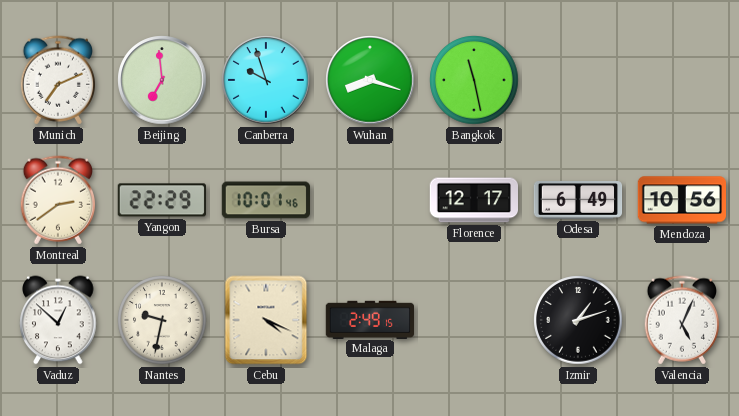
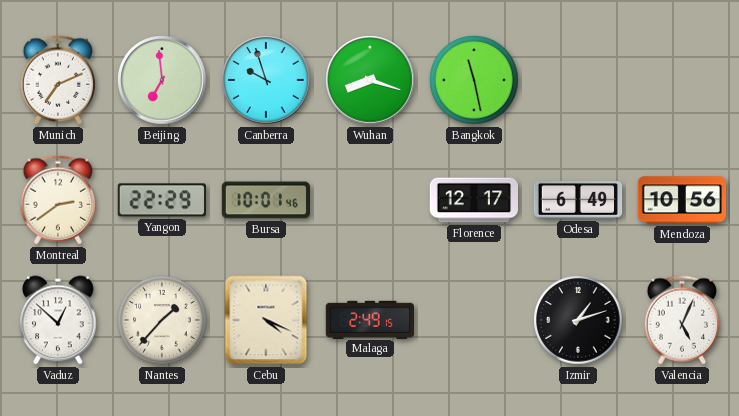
Nantes: 9:32 -> 1:37 (162, 320)
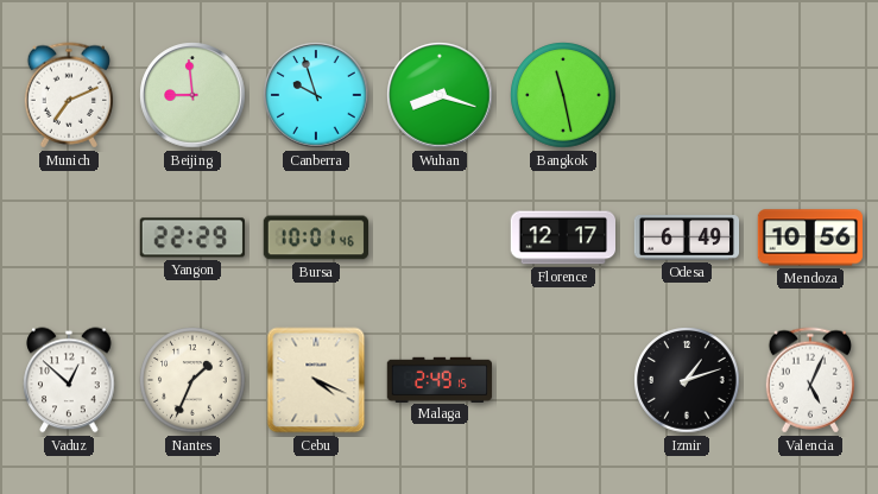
Beijing: 6:59 -> 8:59 (192, 95)
Montreal: 2:39 -> none (57, 200)
Nantes: 1:37 -> 1:34 (192, 380)
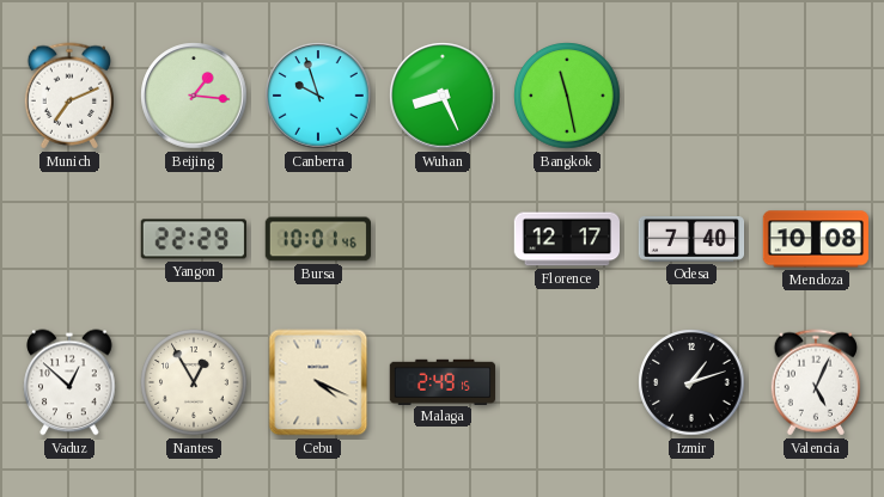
Beijing: 8:59 -> 1:16 (194, 96)
Wuhan: 8:18 -> 8:26 (443, 96)
Odesa: 6:49 -> 7:40 (691, 240)
Mendoza: 10:56 -> 10:08 (815, 239)
Nantes: 1:34 -> 12:55 (194, 382)
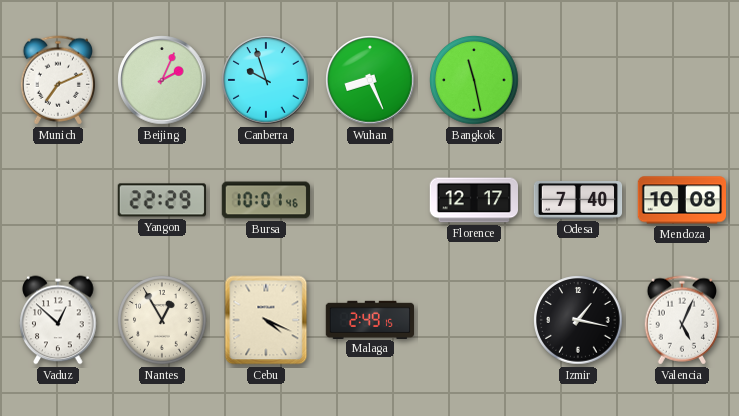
Beijing: 1:16 -> 2:04 (162, 80)
Izmir: 1:12 -> 1:17 (578, 320)
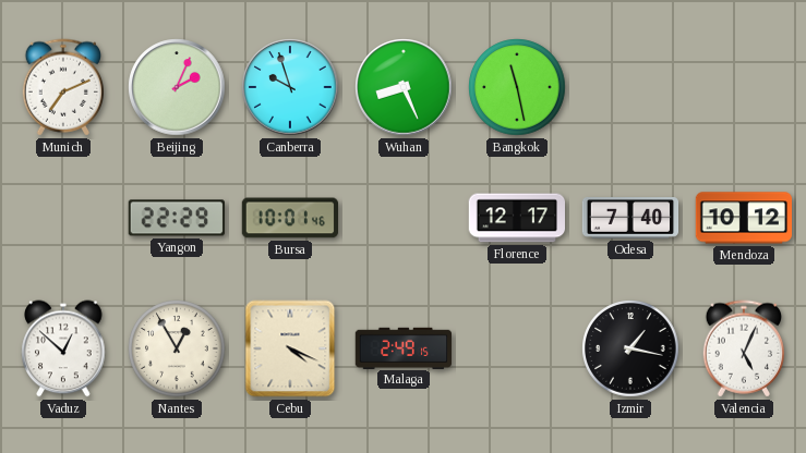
Mendoza: 10:08 -> 10:12 (743, 218)
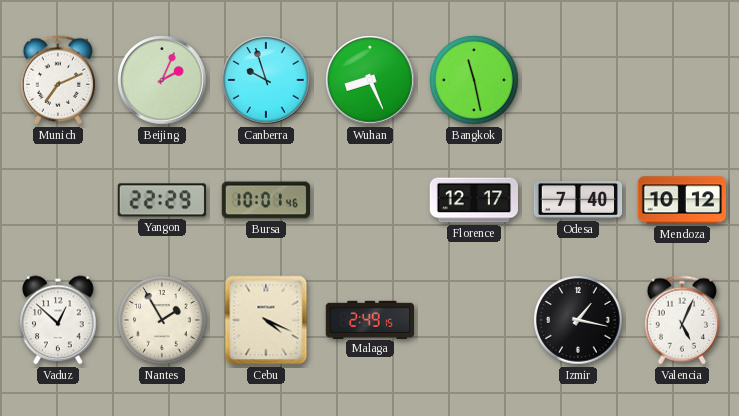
Nantes: 12:55 -> 1:55 (162, 320)
